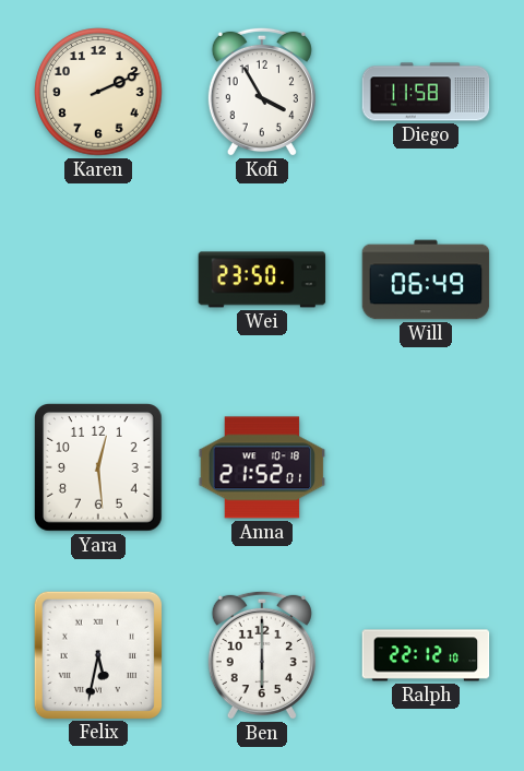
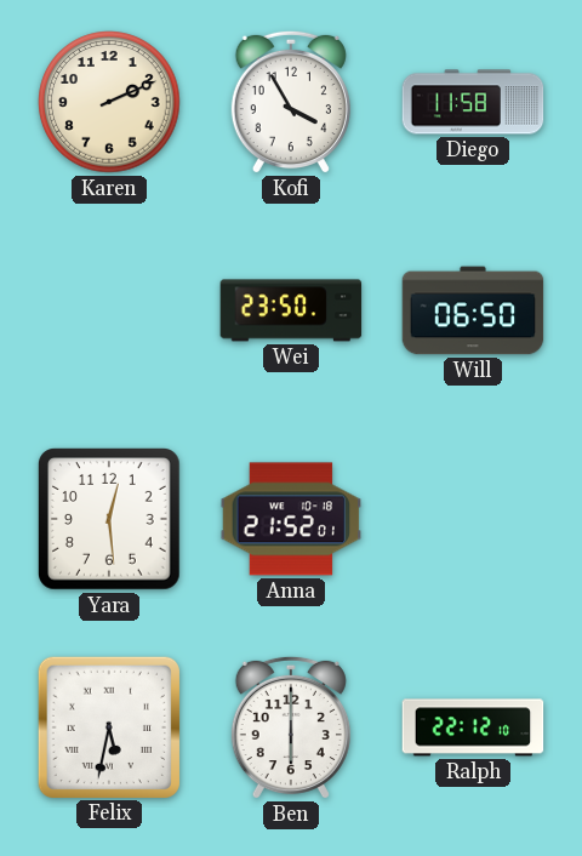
Will: 06:49 -> 06:50 (473, 310)
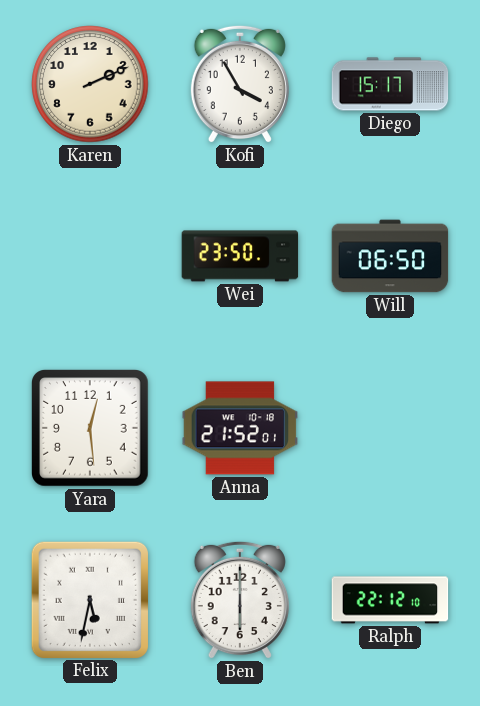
Diego: 11:58 -> 15:17 (390, 84)
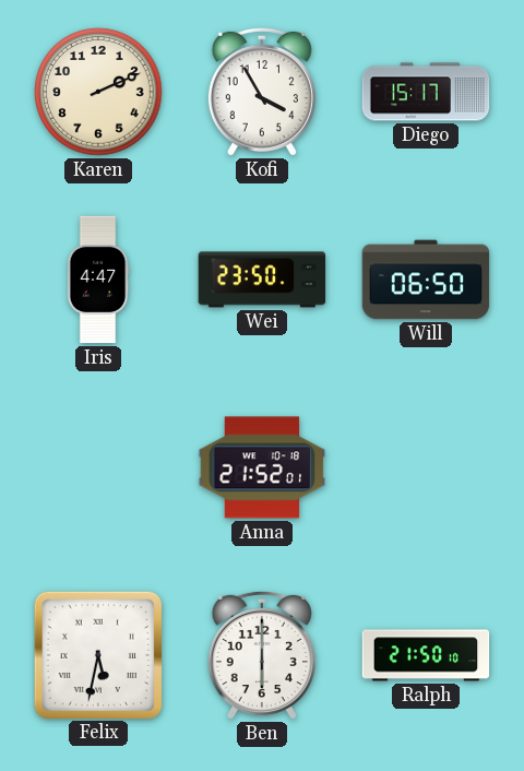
Iris: none -> 4:47 (98, 280)
Yara: 12:29 -> none (91, 429)
Ralph: 22:12 -> 21:50 (426, 655)
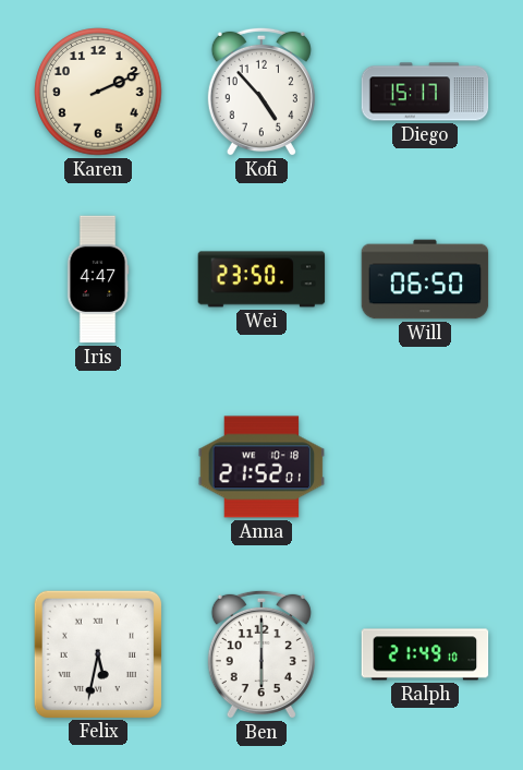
Kofi: 3:55 -> 4:53 (261, 92)
Ralph: 21:50 -> 21:49 (425, 654)
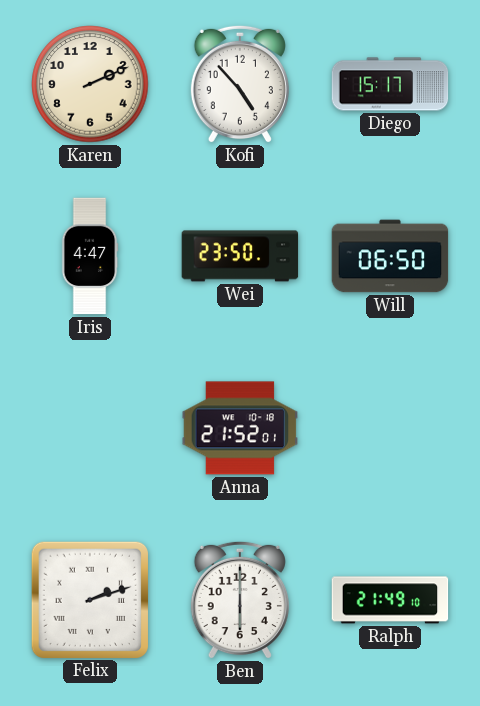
Felix: 5:32 -> 2:12 (89, 599)
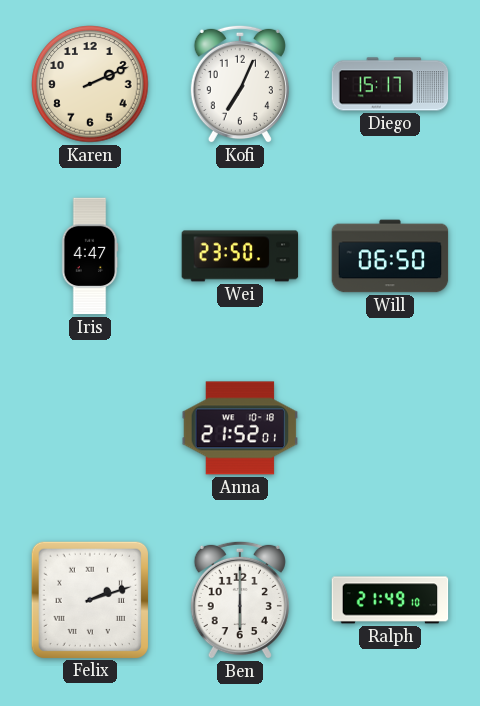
Kofi: 4:53 -> 7:04 (240, 84)
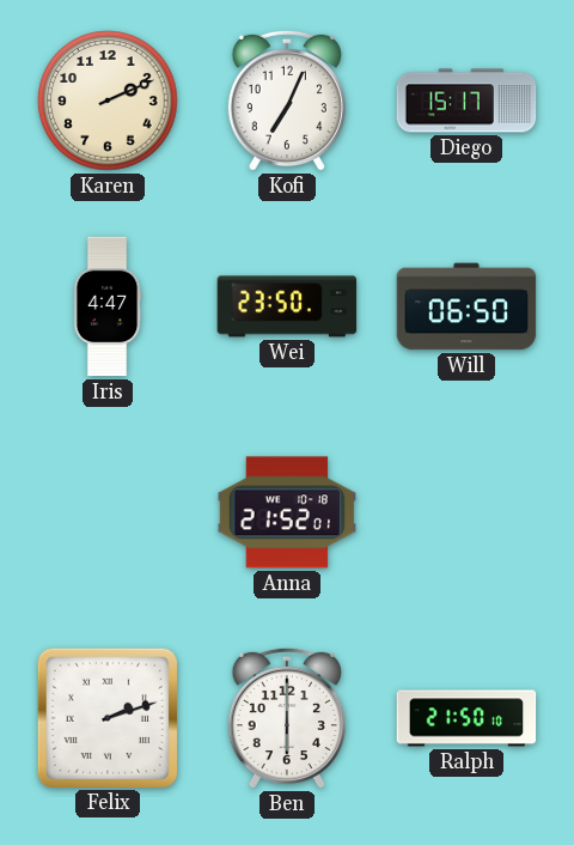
Ralph: 21:49 -> 21:50 (466, 718)
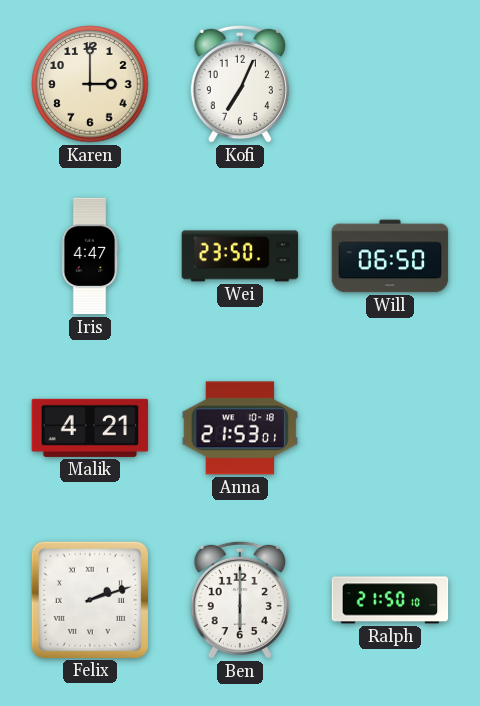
Karen: 2:11 -> 3:00 (90, 84)
Diego: 15:17 -> none (466, 101)
Malik: none -> 4:21 (90, 428)
Anna: 21:52 -> 21:53 (240, 428)
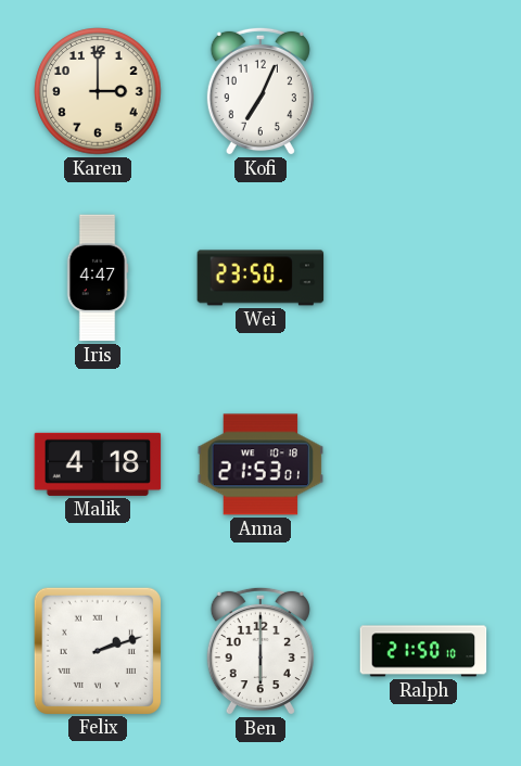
Will: 06:50 -> none (390, 256)
Malik: 4:21 -> 4:18 (98, 464)
